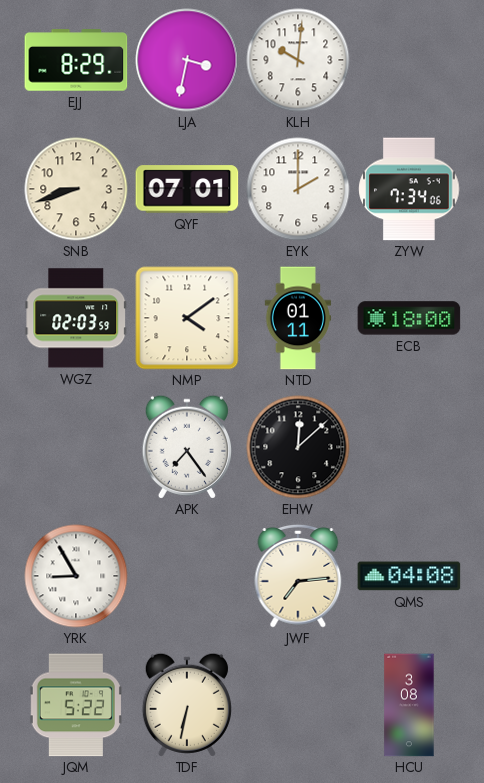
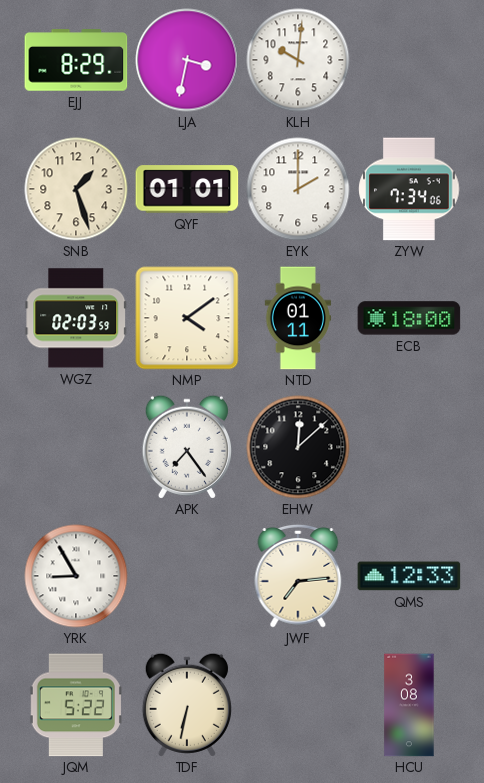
SNB: 8:42 -> 1:27 (76, 189)
QYF: 07:01 -> 01:01 (187, 189)
QMS: 04:08 -> 12:33 (409, 576)
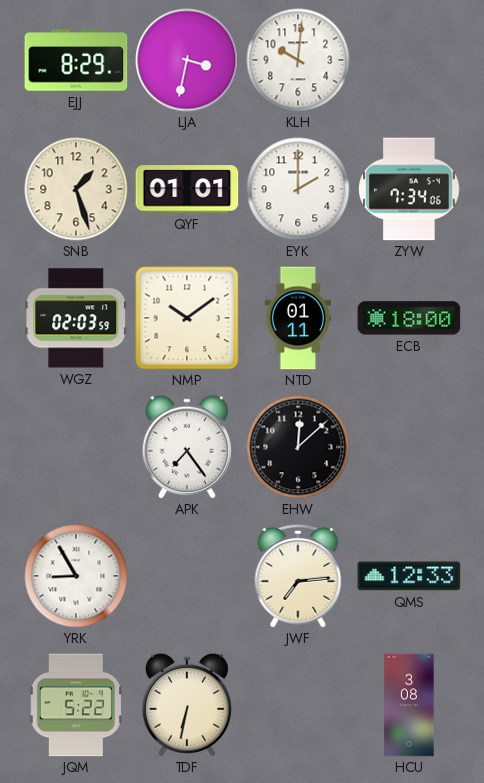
NMP: 4:09 -> 10:09 (187, 318)
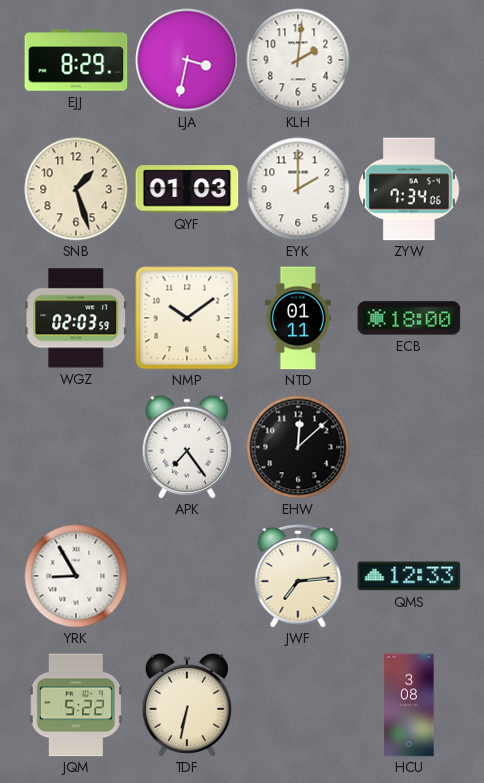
KLH: 10:01 -> 2:01 (298, 60)
QYF: 01:01 -> 01:03 (187, 189)
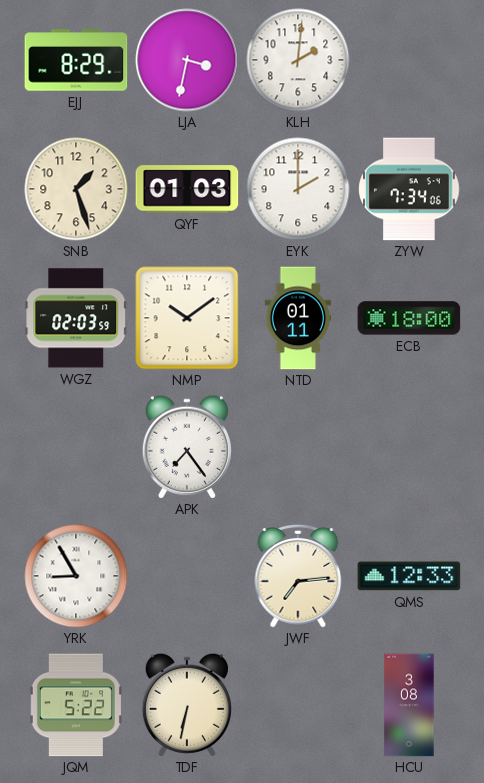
EHW: 12:08 -> none (298, 447)
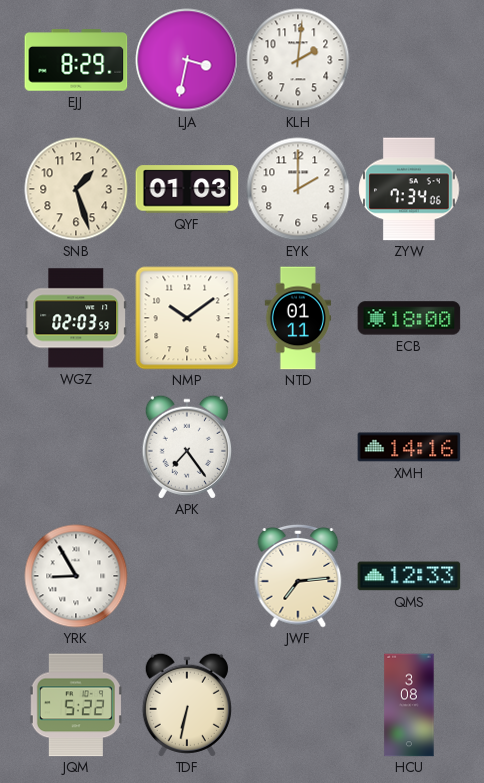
XMH: none -> 14:16 (409, 447)
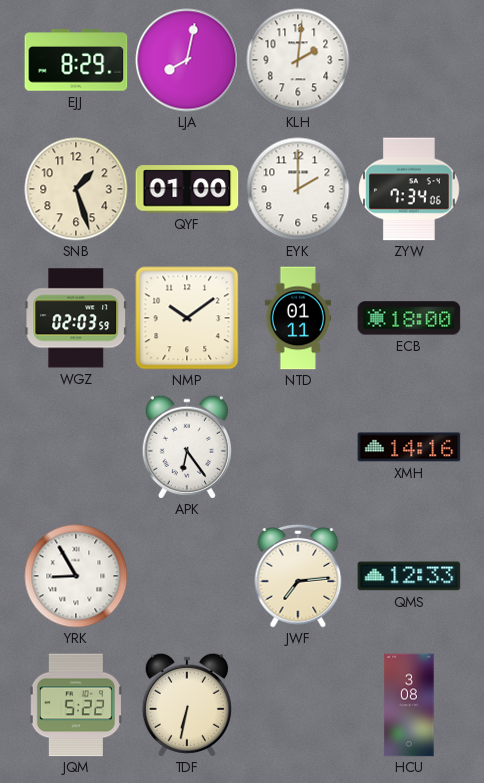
LJA: 3:32 -> 8:02 (187, 60)
QYF: 01:03 -> 01:00 (187, 189)
APK: 7:24 -> 6:24 (187, 447)
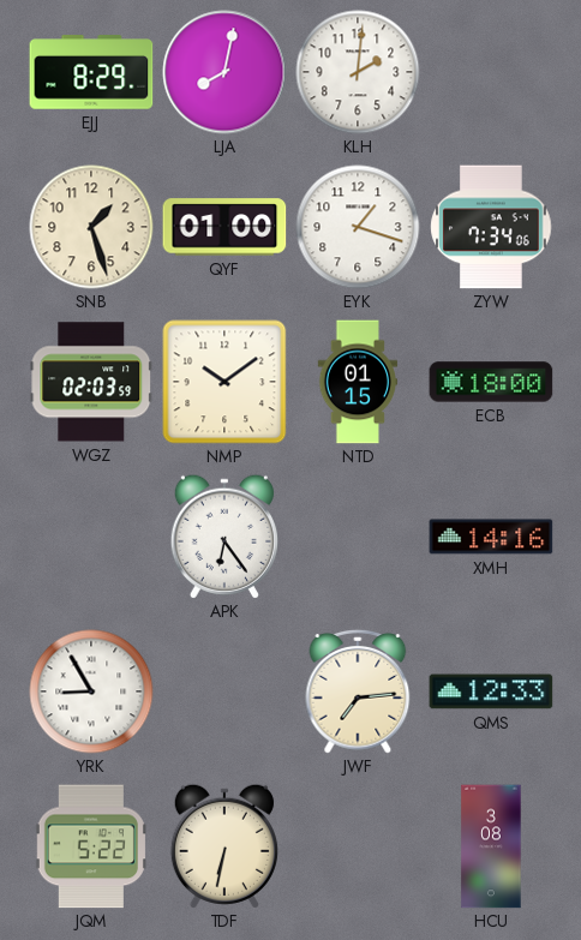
EYK: 2:00 -> 1:18 (358, 227)
NTD: 01:11 -> 01:15 (358, 382)
